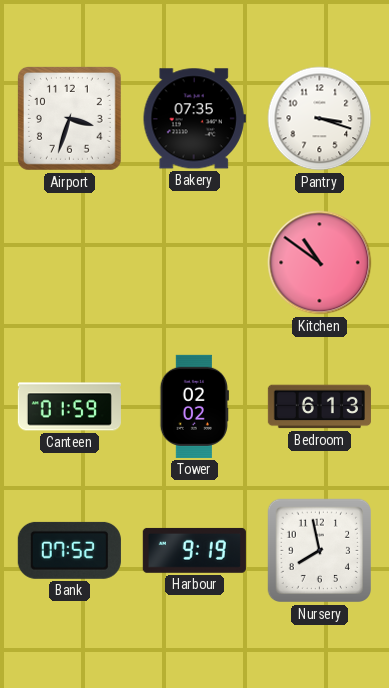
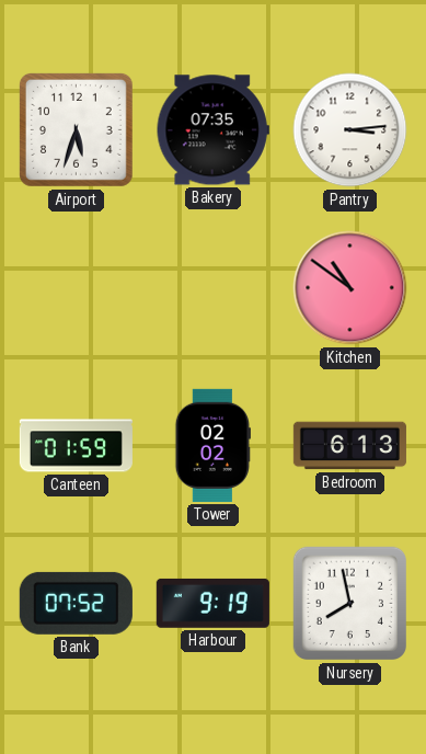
Airport: 3:33 -> 5:33 (76, 129)
Pantry: 3:18 -> 3:14 (350, 130)
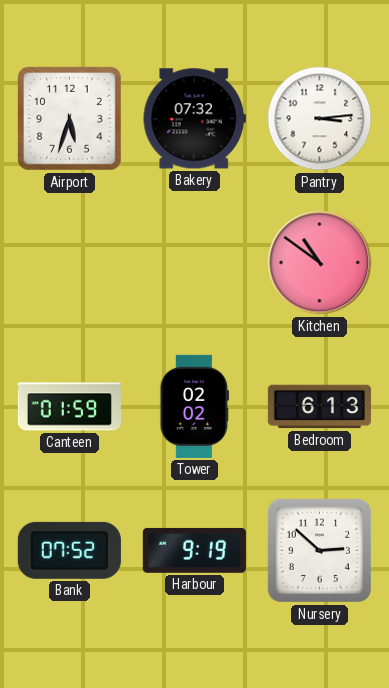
Bakery: 07:35 -> 07:32 (194, 119)
Nursery: 7:58 -> 2:52 (320, 551)
